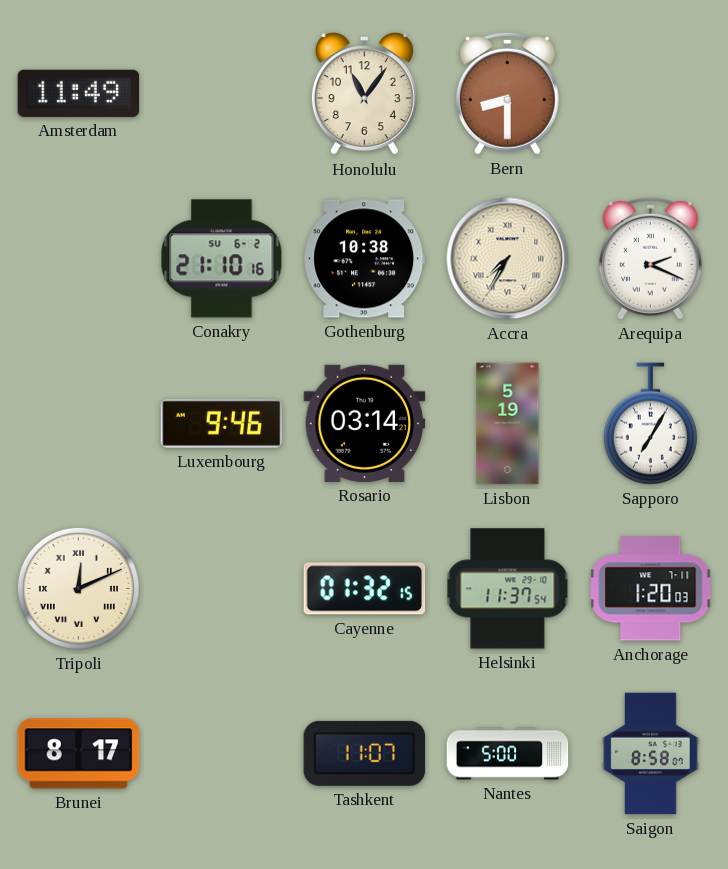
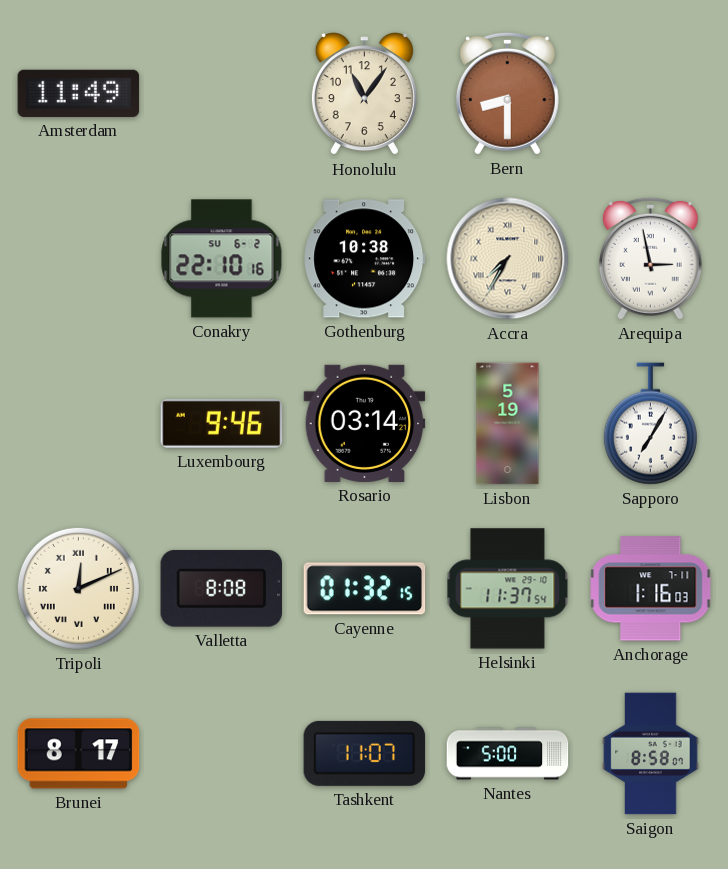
Conakry: 21:10 -> 22:10 (222, 259)
Arequipa: 2:19 -> 2:58 (650, 258)
Valletta: none -> 8:08 (222, 588)
Anchorage: 1:20 -> 1:16 (651, 589)
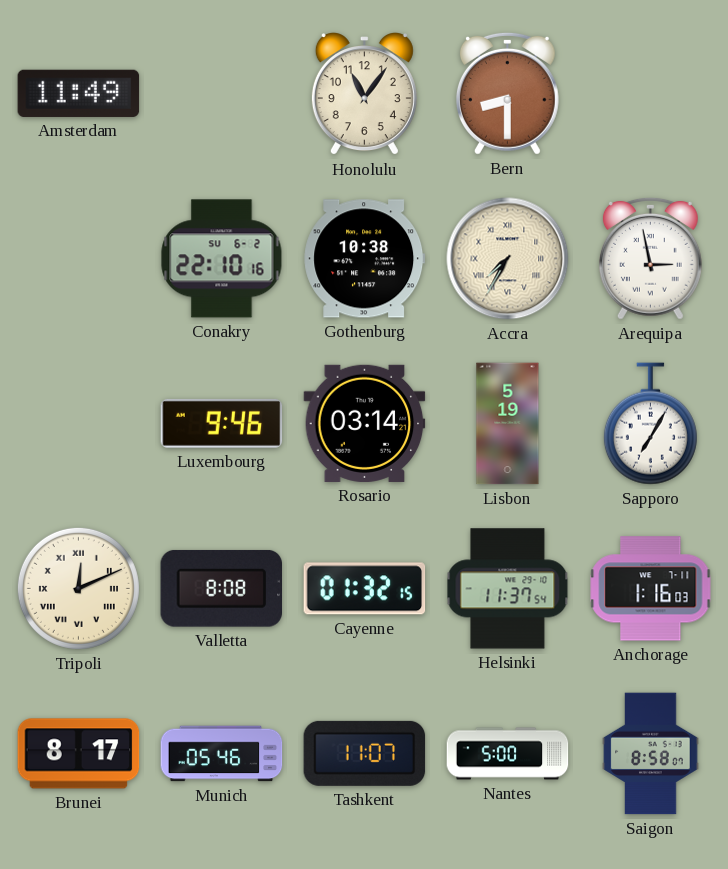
Munich: none -> 05:46 (222, 754)
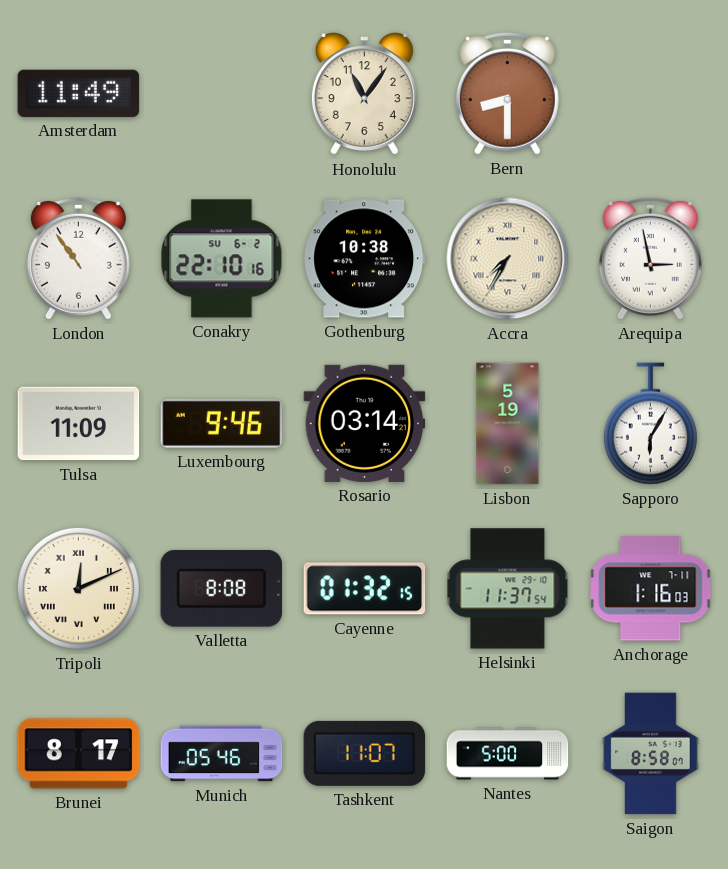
London: none -> 10:54 (78, 258)
Tulsa: none -> 11:09 (79, 424)
Sapporo: 7:05 -> 6:05 (650, 424)
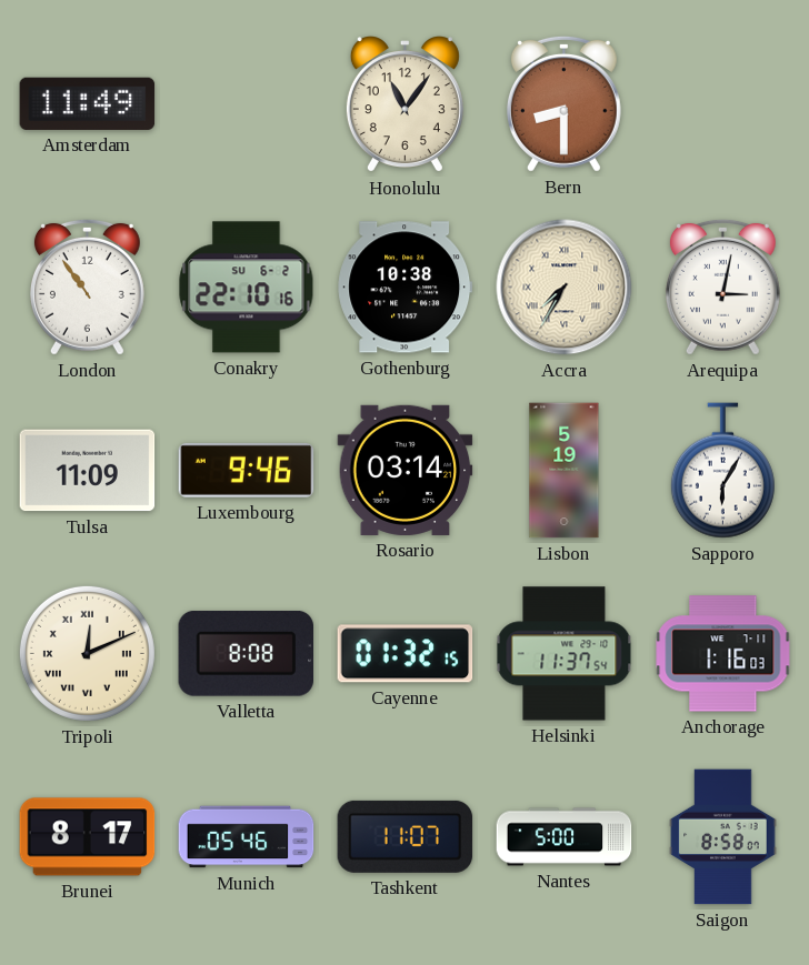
Arequipa: 2:58 -> 3:02 (722, 287)
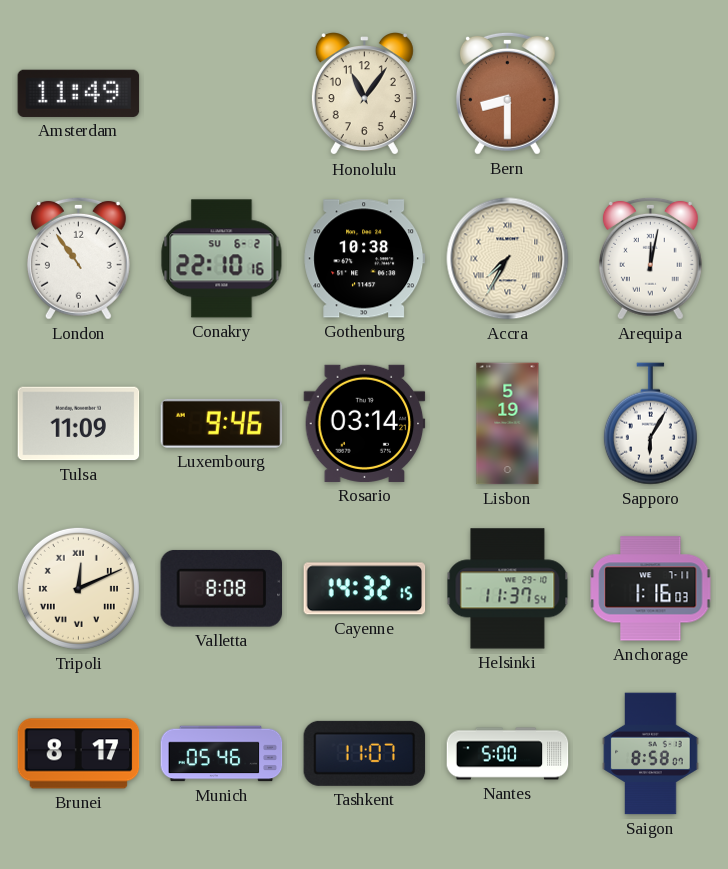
Arequipa: 3:02 -> 12:02 (650, 258)
Cayenne: 01:32 -> 14:32 (365, 589)
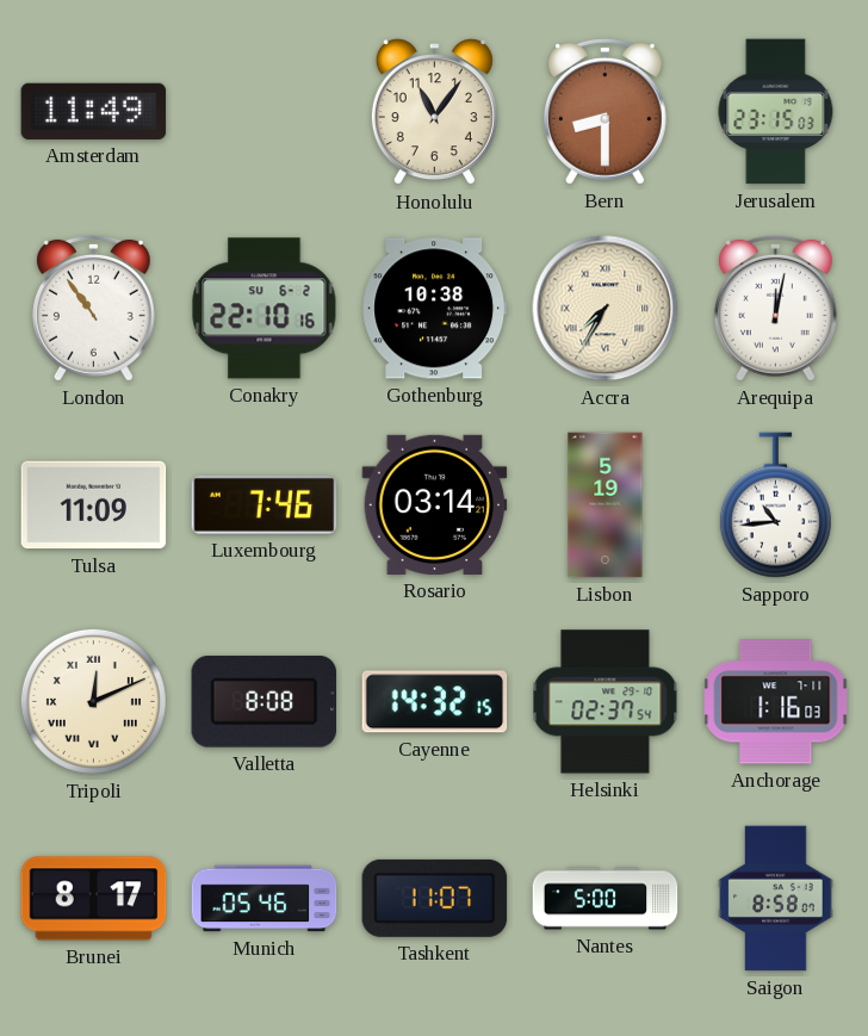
Jerusalem: none -> 23:15 (776, 112)
Luxembourg: 9:46 -> 7:46 (265, 504)
Sapporo: 6:05 -> 10:44 (775, 505)
Helsinki: 11:37 -> 02:37 (606, 702)
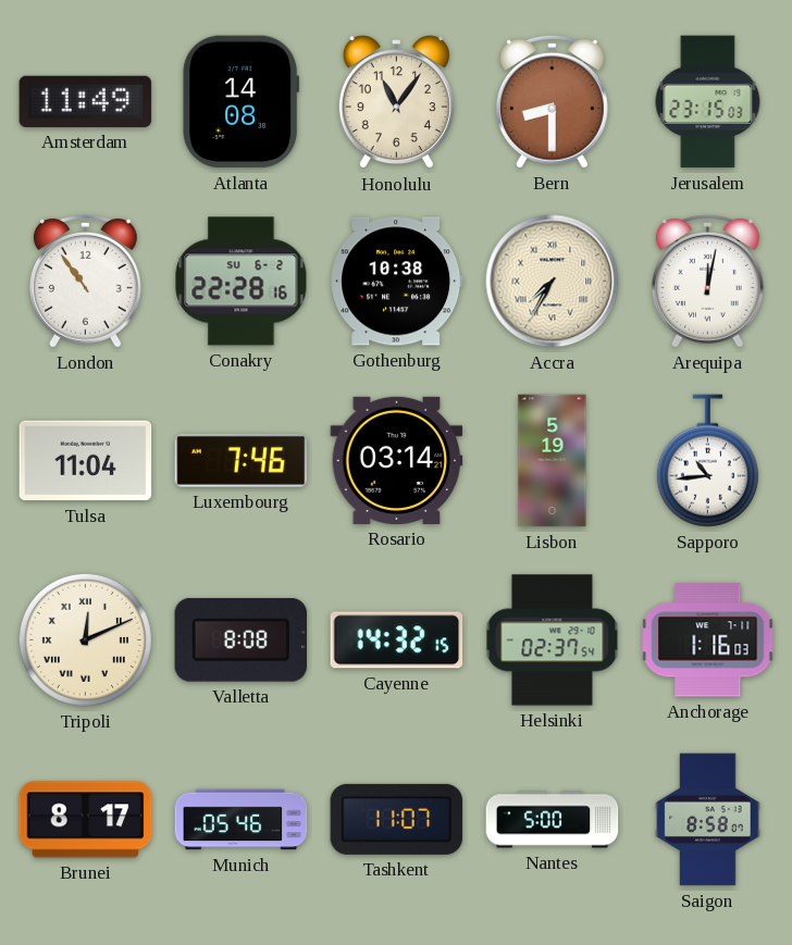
Atlanta: none -> 14:08 (242, 102)
Conakry: 22:10 -> 22:28 (242, 282)
Tulsa: 11:09 -> 11:04 (86, 461)
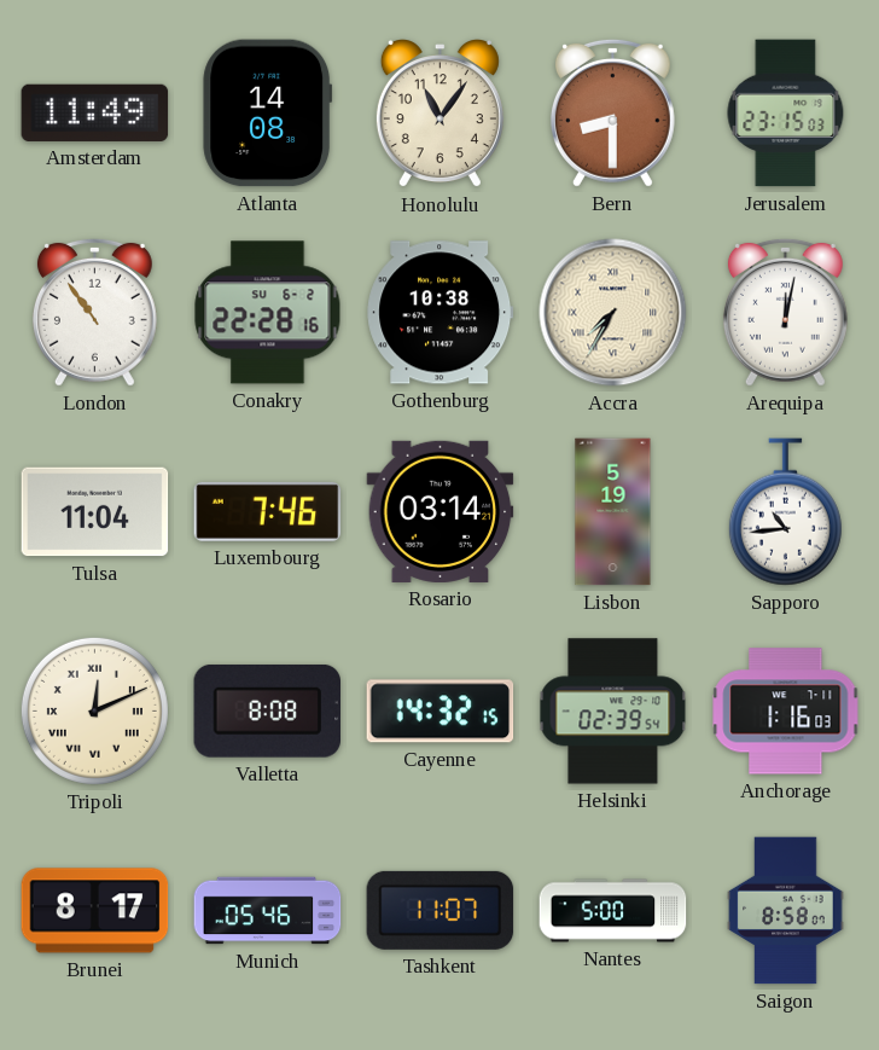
Helsinki: 02:37 -> 02:39 (613, 712)
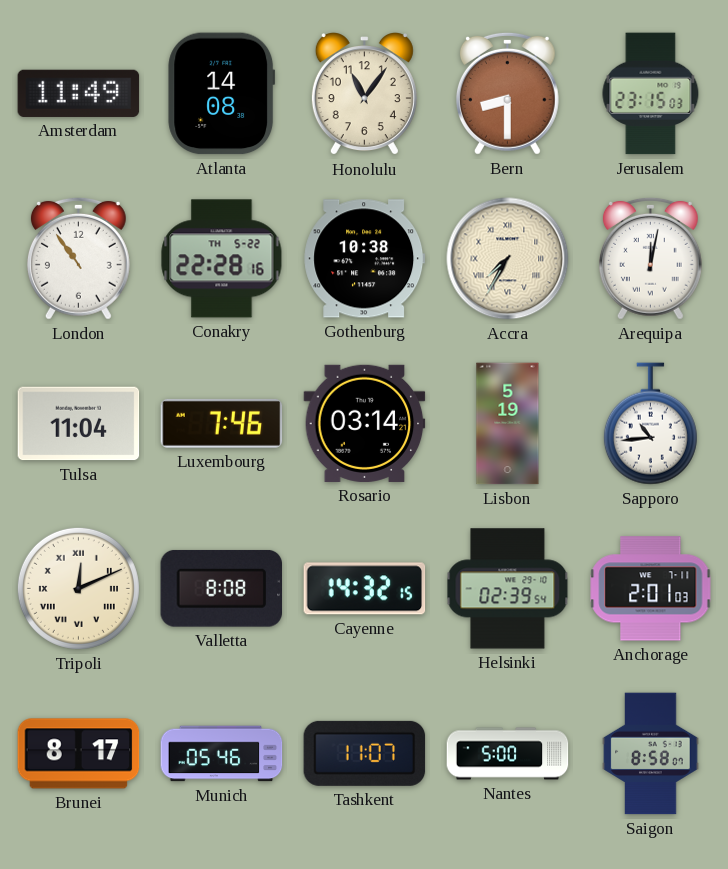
Conakry date: SU 6-2 -> TH 5-22 (222, 259)
Anchorage: 1:16 -> 2:01 (651, 589)
